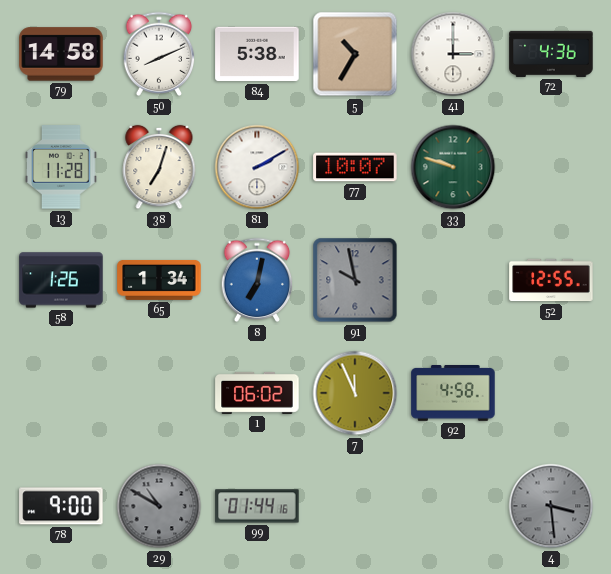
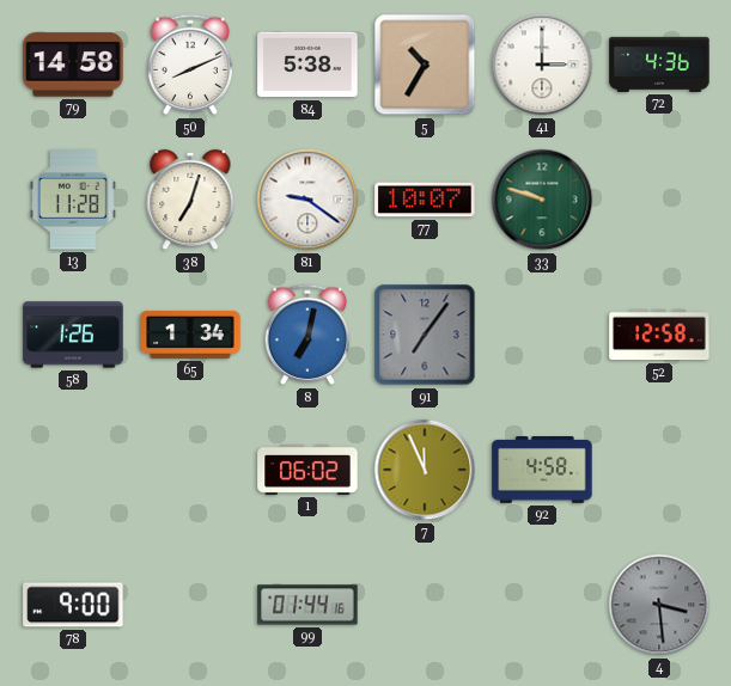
81: 2:10 -> 9:21 (307, 200)
91: 9:58 -> 7:06 (425, 335)
52: 12:55 -> 12:58 (659, 335)
29: 10:50 -> none (159, 506)
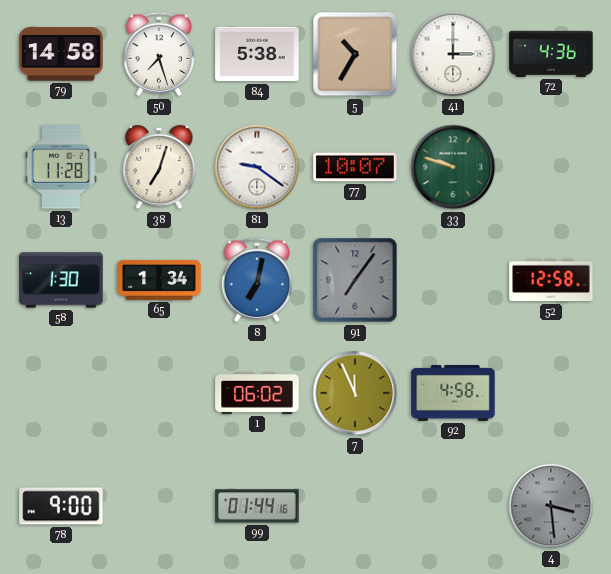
50: 8:11 -> 7:27 (159, 54)
58: 1:26 -> 1:30 (61, 280)
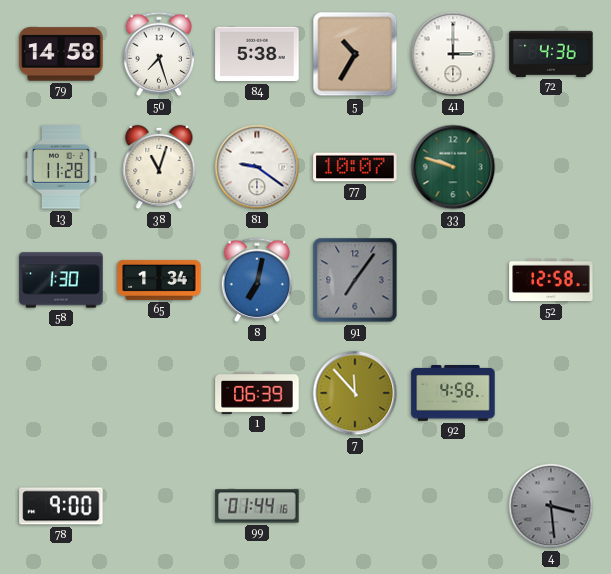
38: 7:03 -> 11:03 (159, 167)
1: 06:02 -> 06:39 (257, 393)
7: 11:56 -> 11:53 (355, 393)
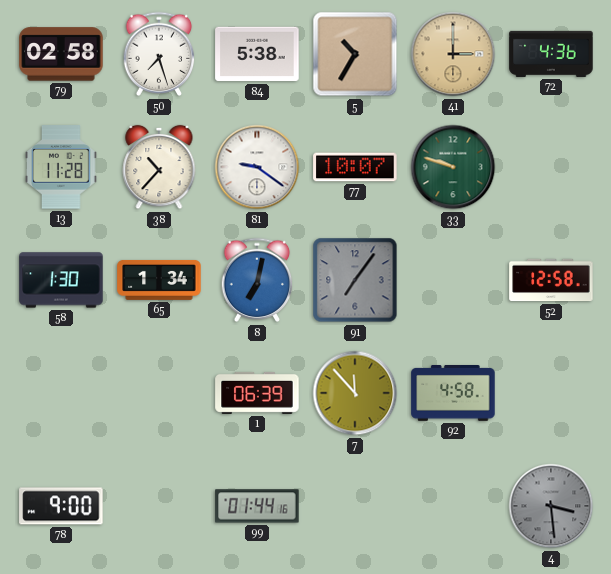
79: 14:58 -> 02:58 (61, 54)
41 dial: white -> champagne (453, 54)
38: 11:03 -> 10:37 (159, 167)
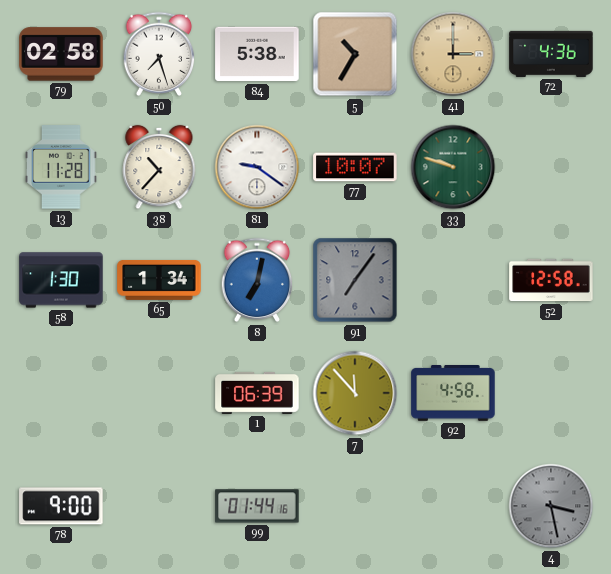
4: 3:29 -> 3:28 (551, 506)
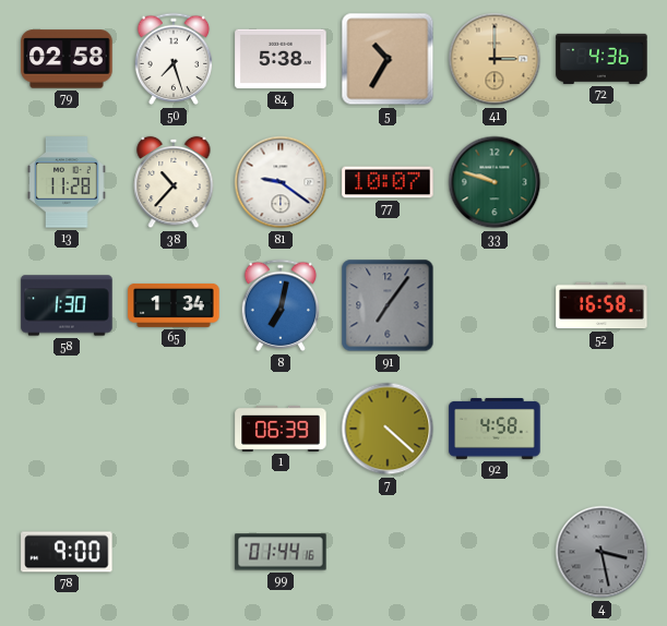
52: 12:58 -> 16:58 (602, 305)
7: 11:53 -> 4:22 (388, 429)
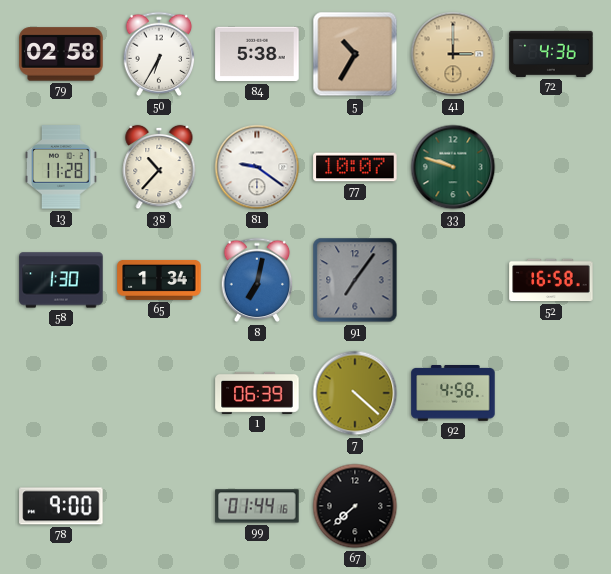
50: 7:27 -> 6:35 (159, 54)
67: none -> 7:38 (355, 506)
4: 3:28 -> none (602, 552)
